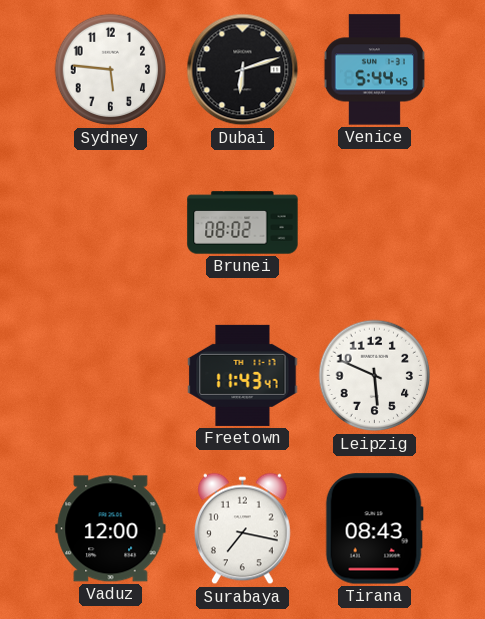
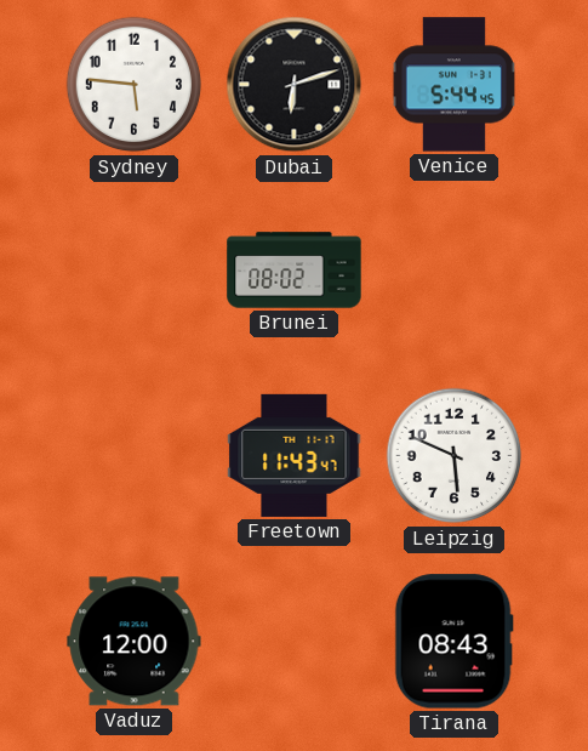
Surabaya: 7:17 -> none (242, 529)
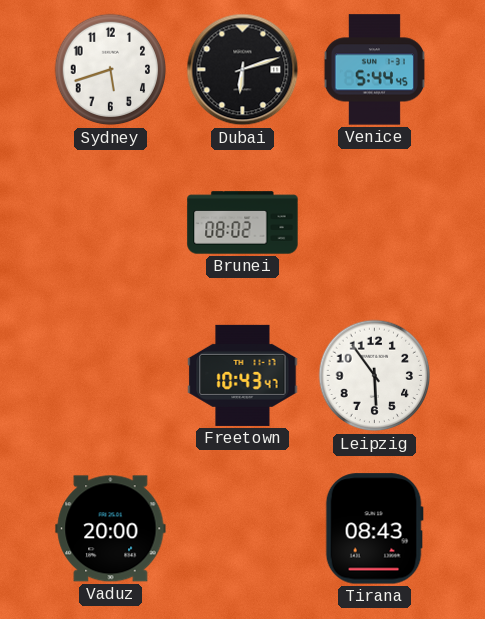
Sydney: 5:46 -> 5:42 (111, 70)
Freetown: 11:43 -> 10:43 (243, 375)
Leipzig: 5:49 -> 5:54 (375, 376)
Vaduz: 12:00 -> 20:00 (111, 529)
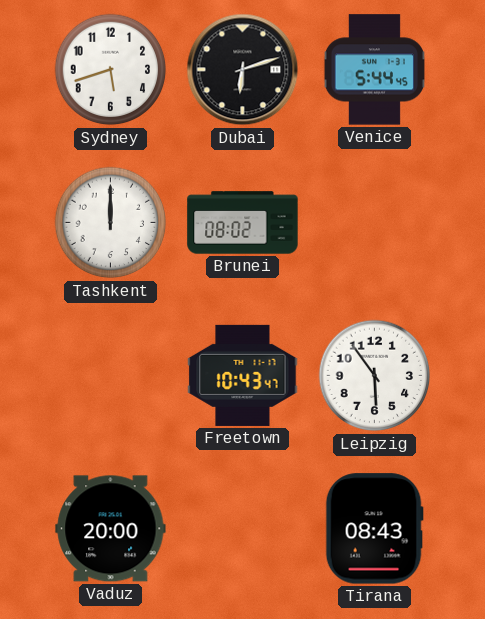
Tashkent: none -> 12:00 (111, 223)
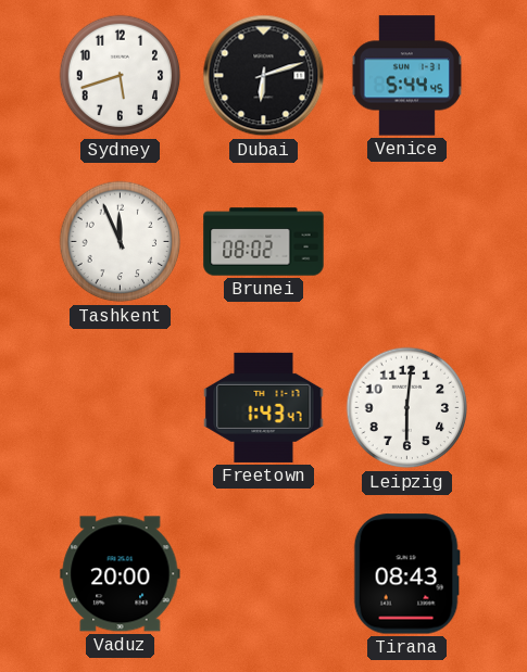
Tashkent: 12:00 -> 11:56 (121, 242)
Freetown: 10:43 -> 1:43 (264, 407)
Leipzig: 5:54 -> 6:01 (407, 408)
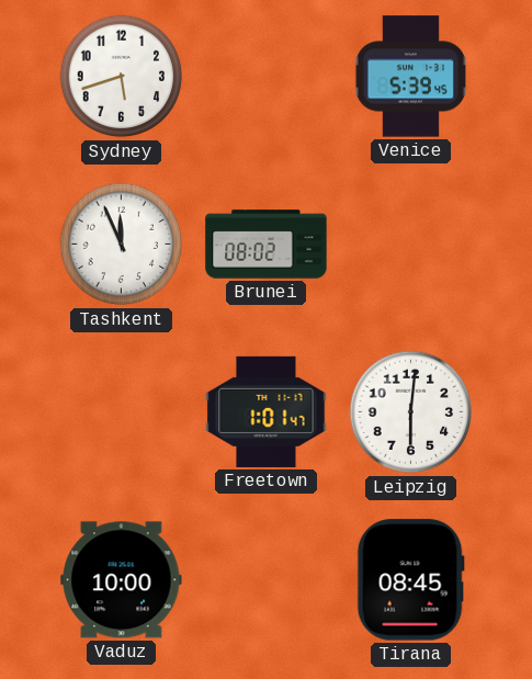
Dubai: 6:12 -> none (264, 76)
Venice: 5:44 -> 5:39 (410, 77)
Freetown: 1:43 -> 1:01 (267, 411)
Vaduz: 20:00 -> 10:00 (122, 580)
Tirana: 08:43 -> 08:45 (410, 580)
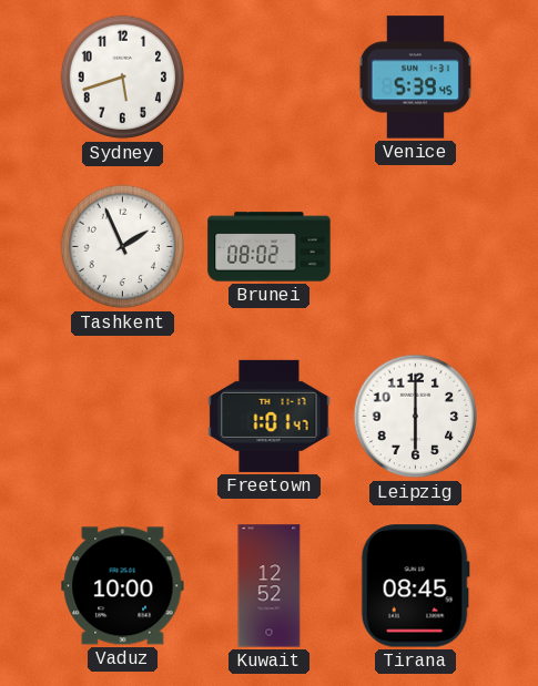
Tashkent: 11:56 -> 1:56 (123, 247)
Leipzig: 6:01 -> 6:00 (416, 417)
Kuwait: none -> 12:52 (270, 586)
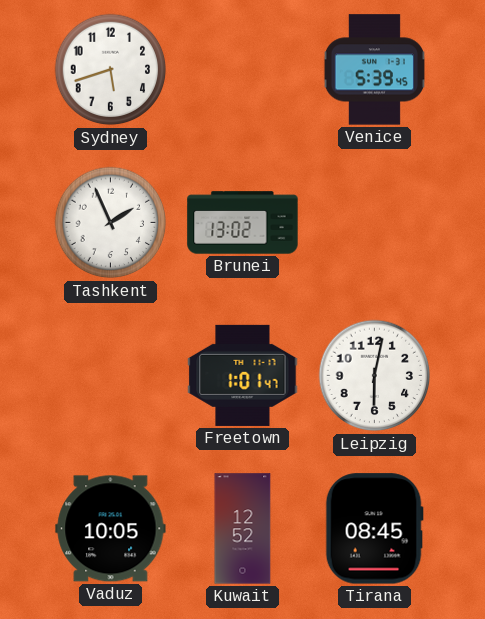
Brunei: 08:02 -> 13:02 (243, 223)
Leipzig: 6:00 -> 6:02 (375, 376)
Vaduz: 10:00 -> 10:05 (111, 529)
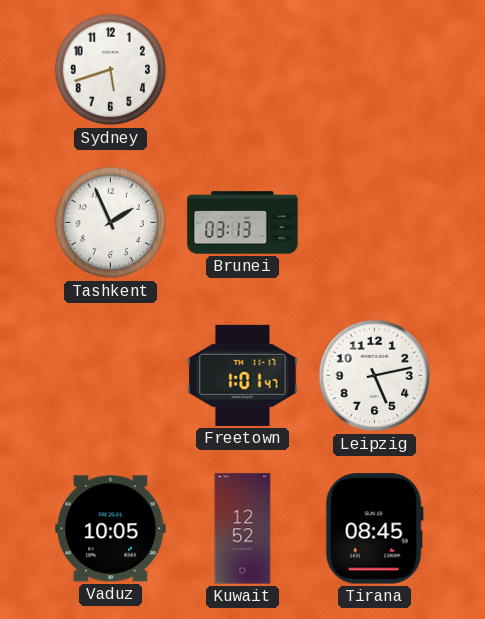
Venice: 5:39 -> none (374, 70)
Brunei: 13:02 -> 03:13 (243, 223)
Leipzig: 6:02 -> 5:13 (375, 376)
